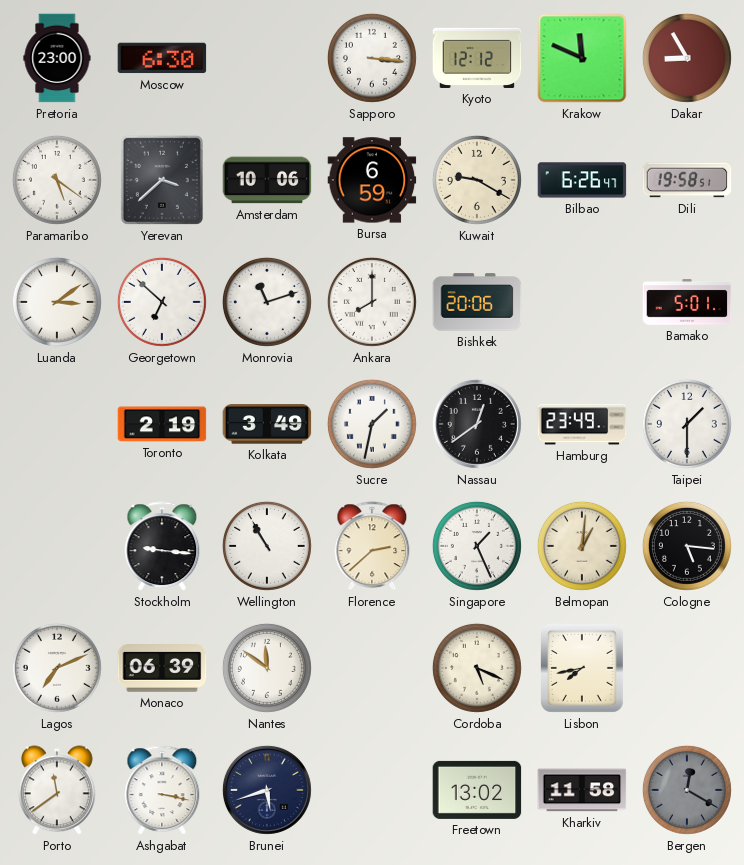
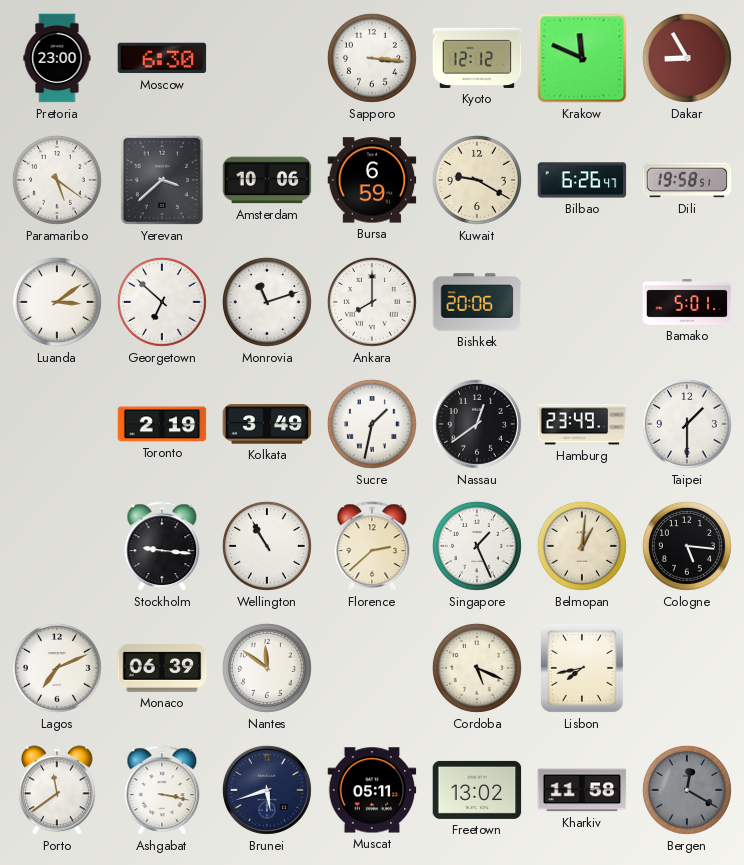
Muscat: none -> 05:11 (372, 790)
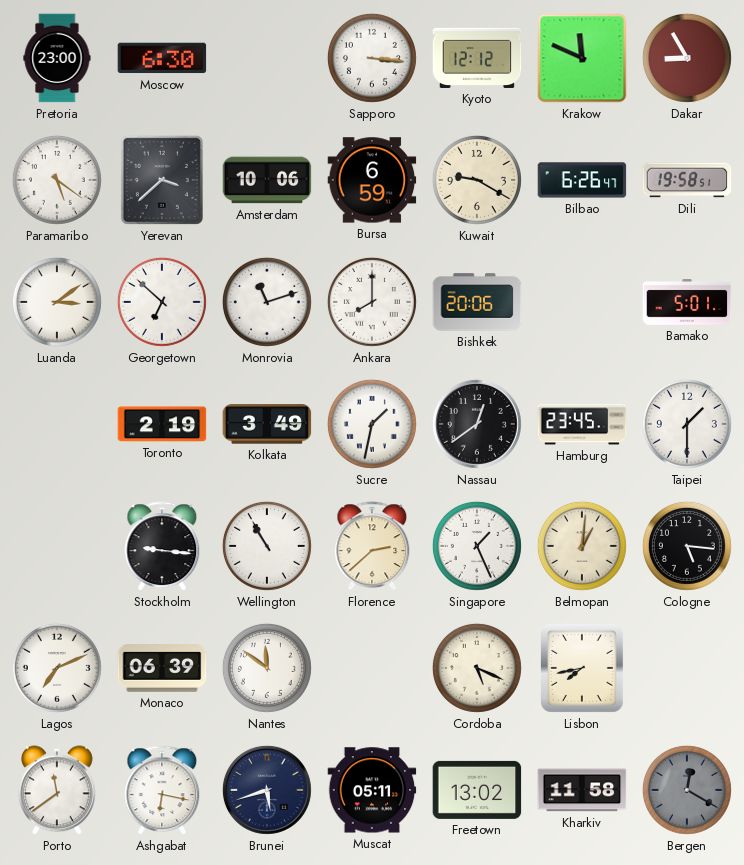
Hamburg: 23:49 -> 23:45 (582, 424)
Ashgabat: 3:17 -> 6:17 (162, 790)
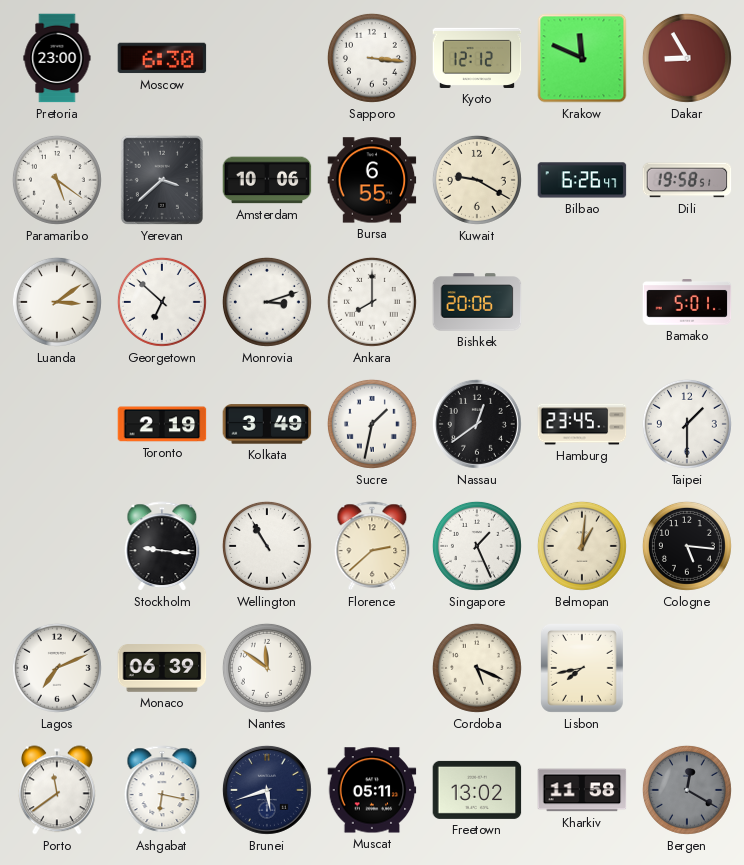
Bursa: 6:59 -> 6:55 (372, 180)
Monrovia: 11:12 -> 3:12 (267, 302)
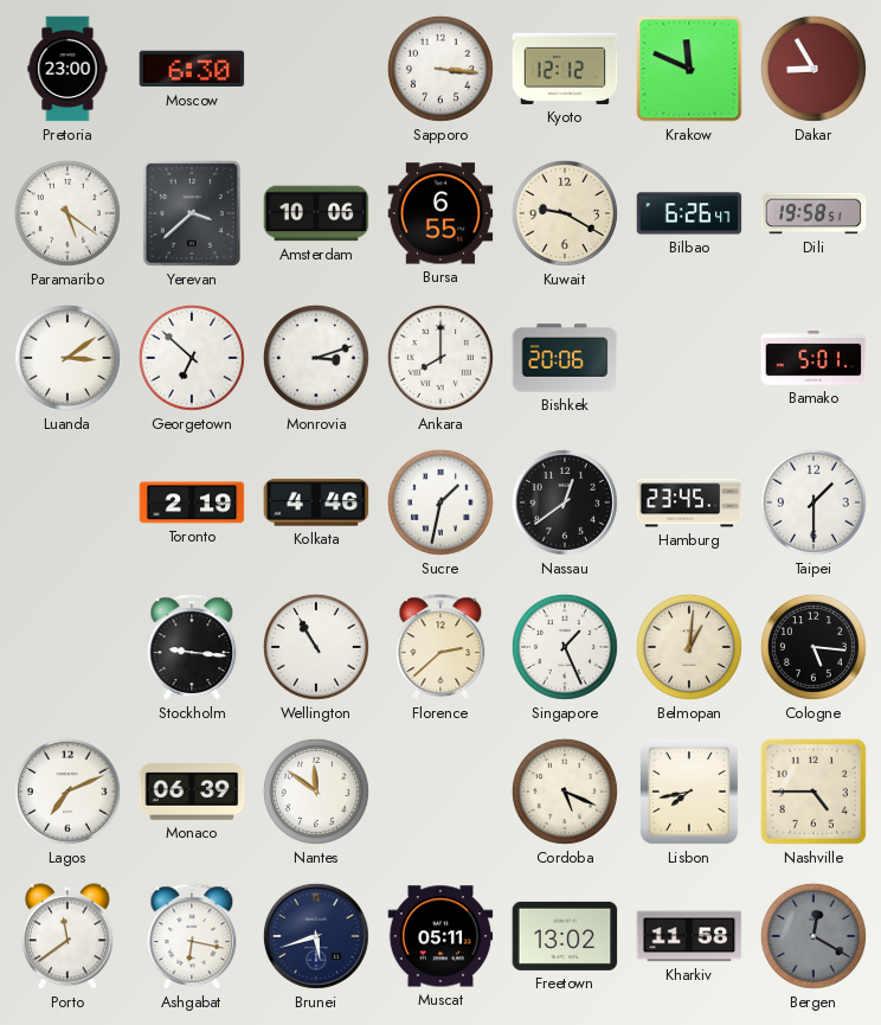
Kolkata: 3:49 -> 4:46 (316, 502)
Nashville: none -> 4:45 (814, 792)
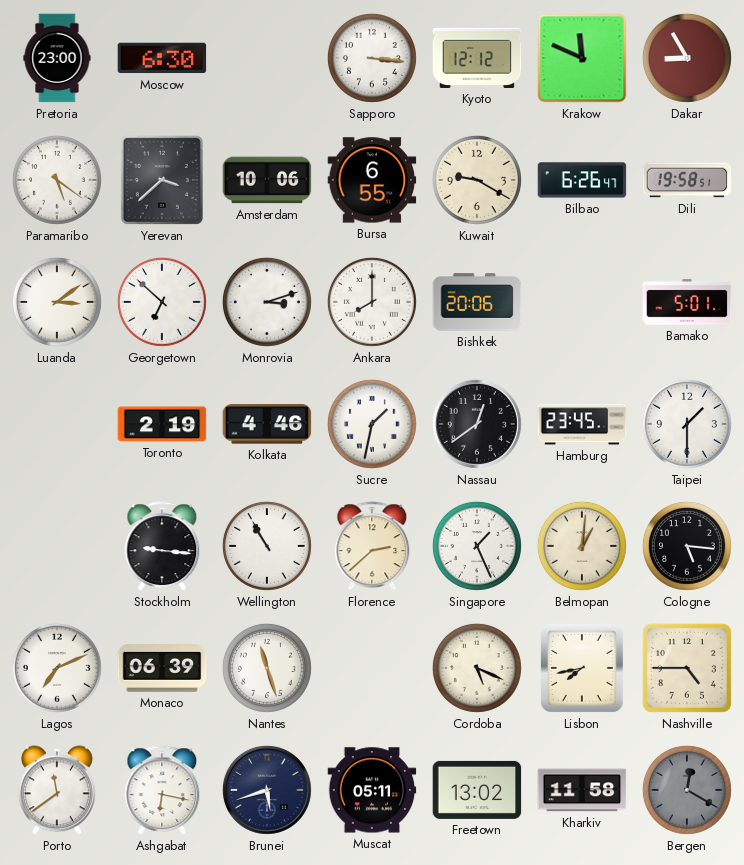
Nantes: 11:51 -> 11:27 (267, 668)
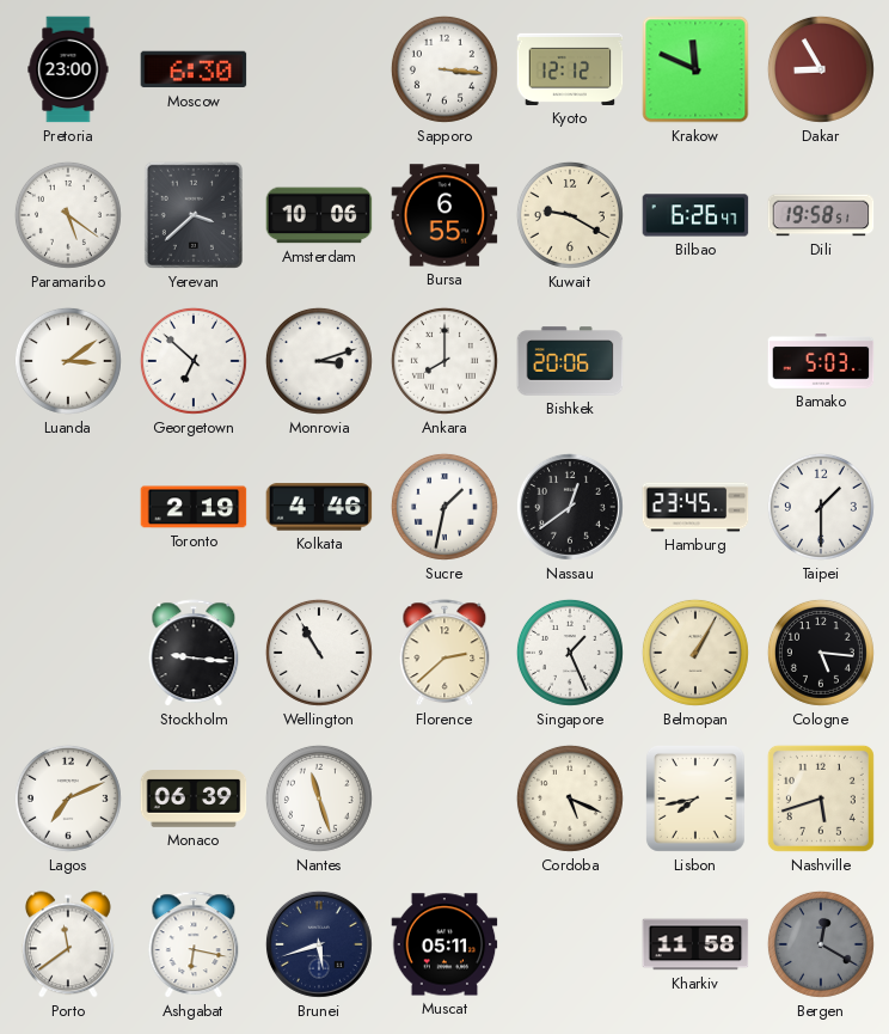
Bamako: 5:01 -> 5:03 (821, 362)
Belmopan: 1:01 -> 1:05 (695, 653)
Nashville: 4:45 -> 5:42 (821, 799)
Freetown: 13:02 -> none (477, 790)
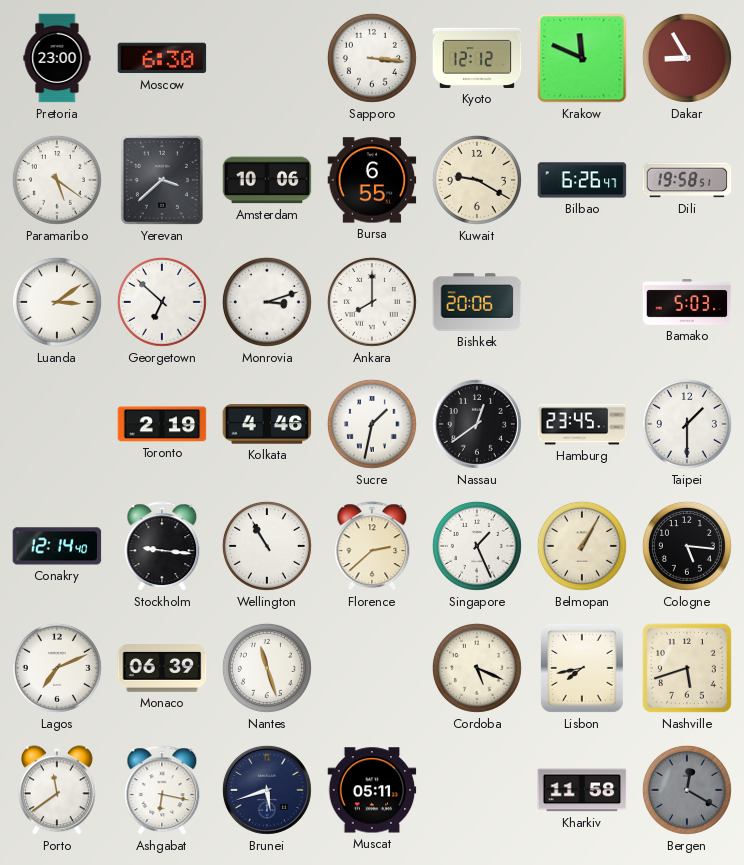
Conakry: none -> 12:14 (57, 546)
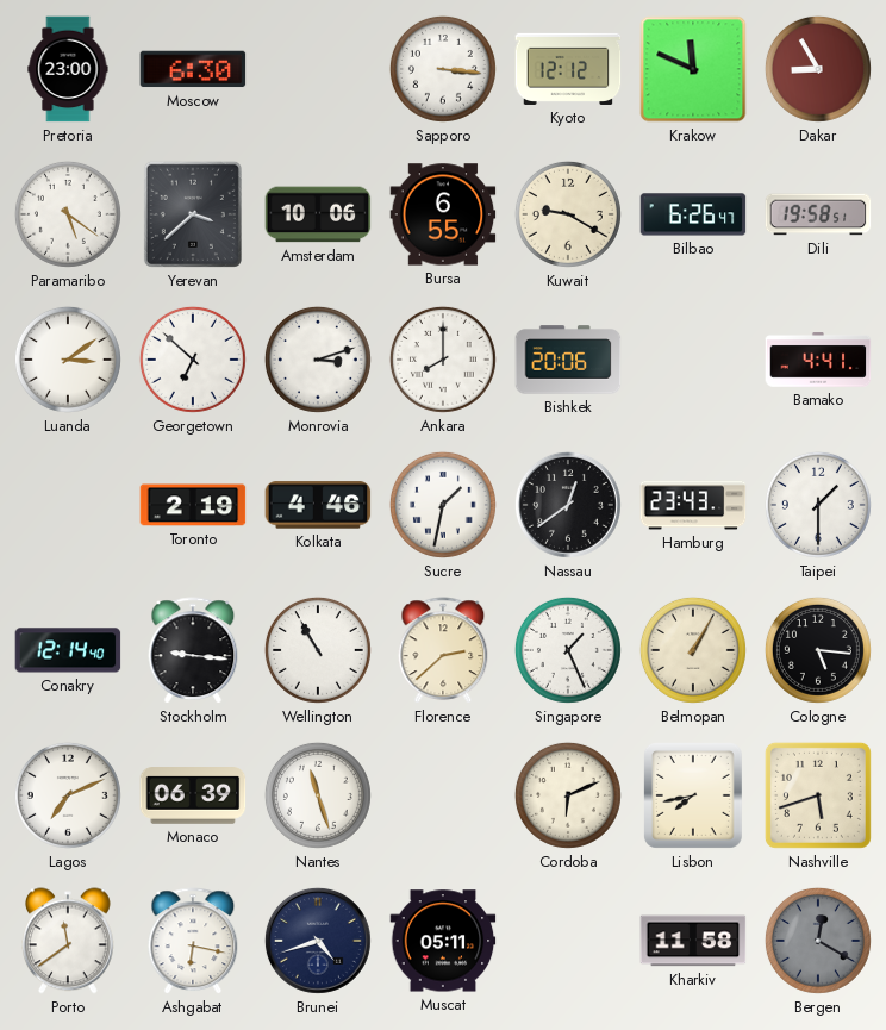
Bamako: 5:03 -> 4:41 (818, 361)
Hamburg: 23:45 -> 23:43 (693, 505)
Cordoba: 5:19 -> 6:11 (568, 795)
Brunei: 5:42 -> 4:42 (318, 941)
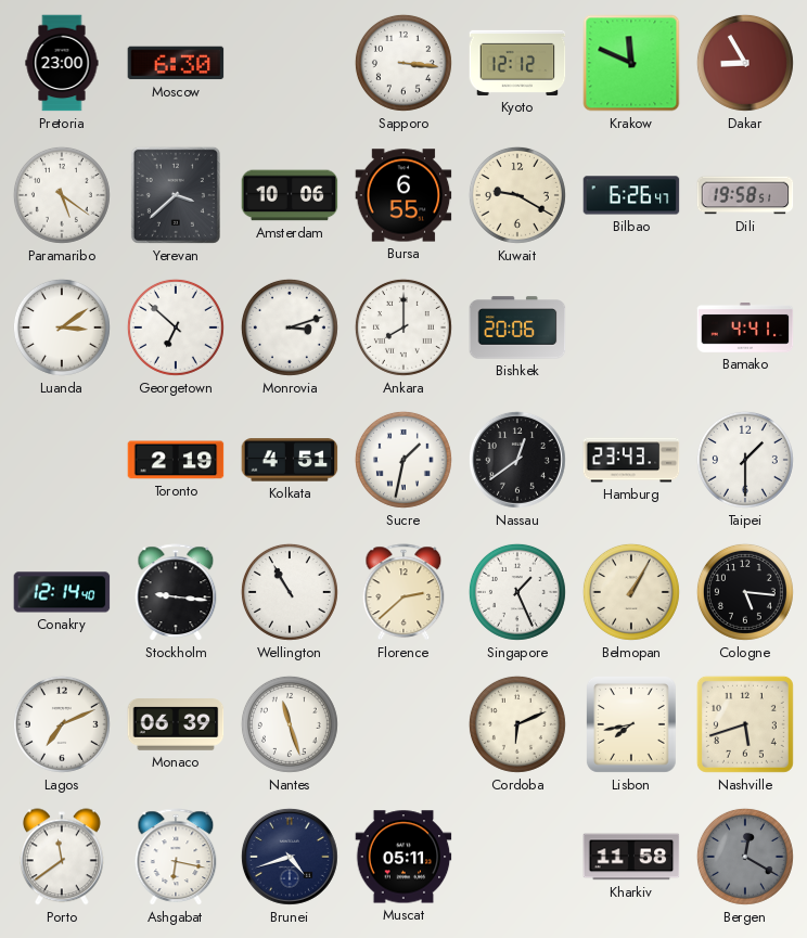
Kolkata: 4:46 -> 4:51 (290, 460)
